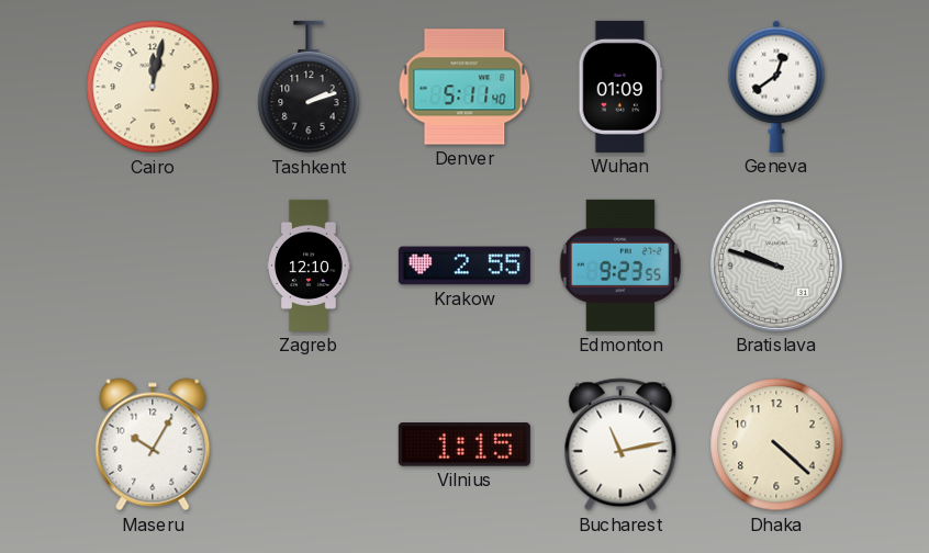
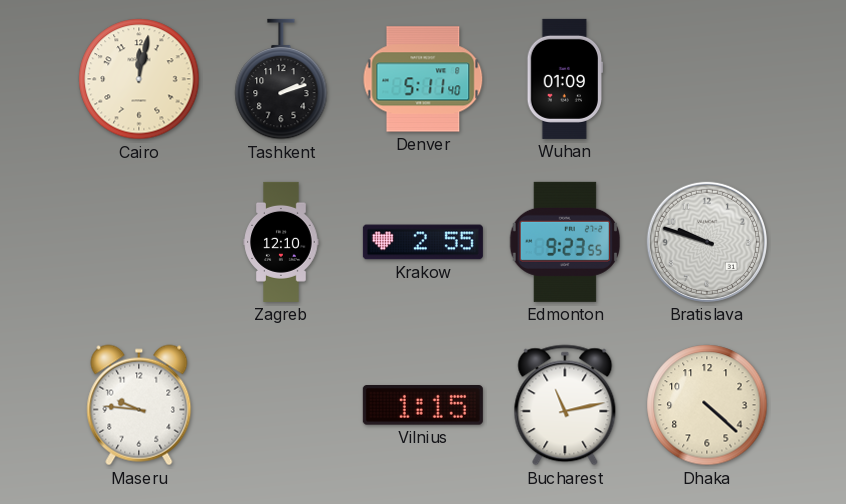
Geneva: 12:39 -> none (776, 87)
Maseru: 10:05 -> 9:46 (139, 405)
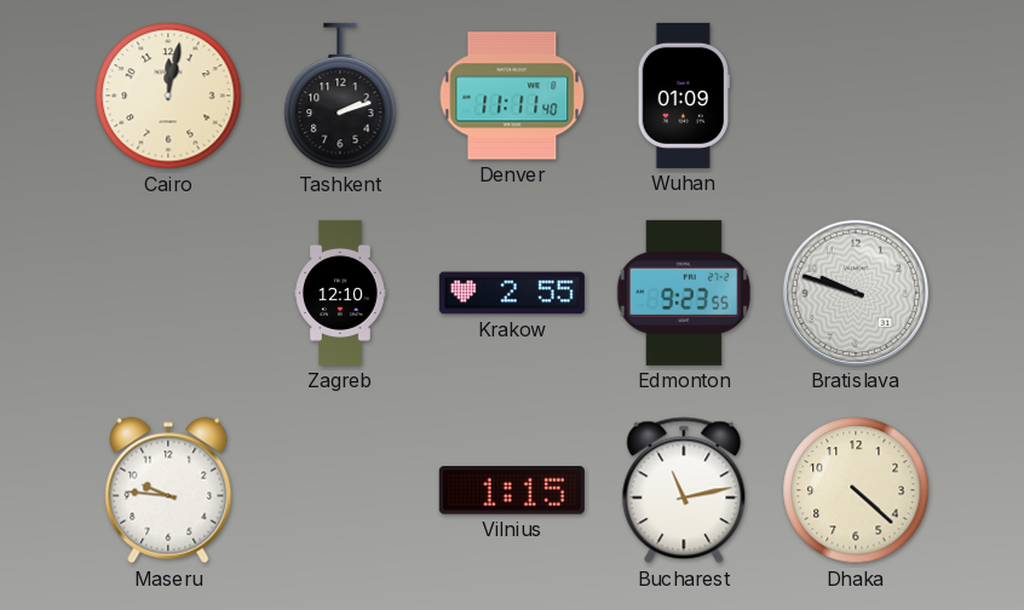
Denver: 5:11 -> 11:11 (512, 96)
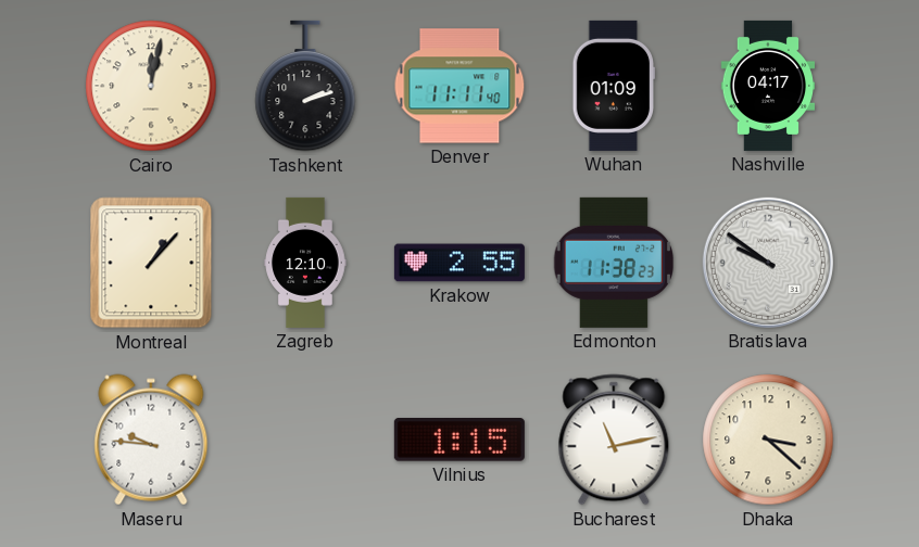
Nashville: none -> 04:17 (768, 86)
Montreal: none -> 1:07 (151, 263)
Edmonton: 9:23 -> 11:38 (614, 263)
Bratislava: 9:48 -> 9:51 (768, 263)
Dhaka: 4:22 -> 3:22 (768, 440)
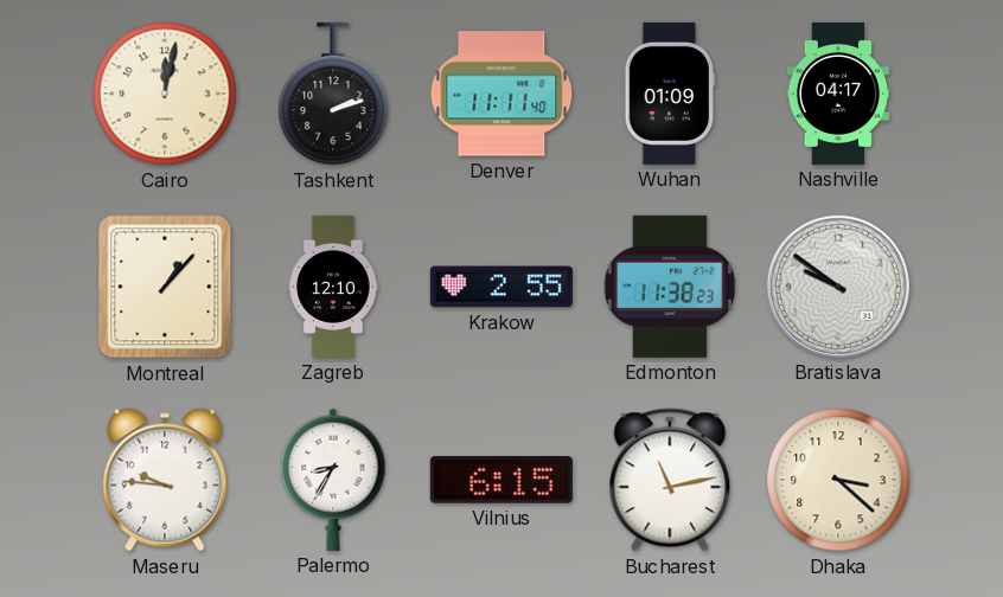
Palermo: none -> 8:35 (333, 480)
Vilnius: 1:15 -> 6:15 (502, 481)
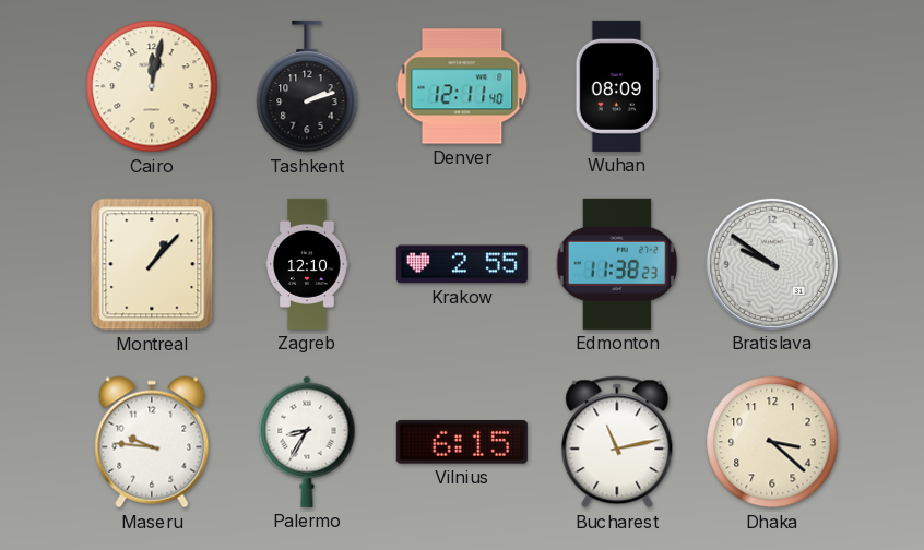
Denver: 11:11 -> 12:11 (462, 86)
Wuhan: 01:09 -> 08:09 (616, 86)
Nashville: 04:17 -> none (838, 94)
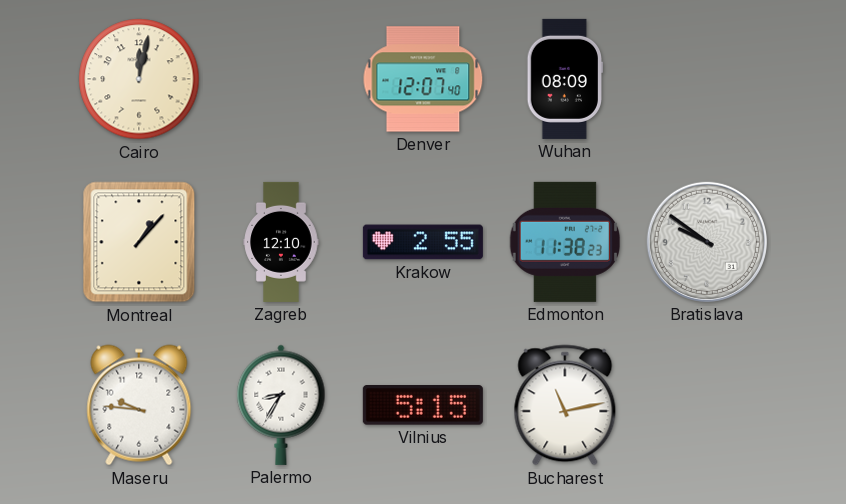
Tashkent: 2:12 -> none (307, 86)
Denver: 12:11 -> 12:07 (423, 79)
Vilnius: 6:15 -> 5:15 (423, 406)
Dhaka: 3:22 -> none (772, 442)
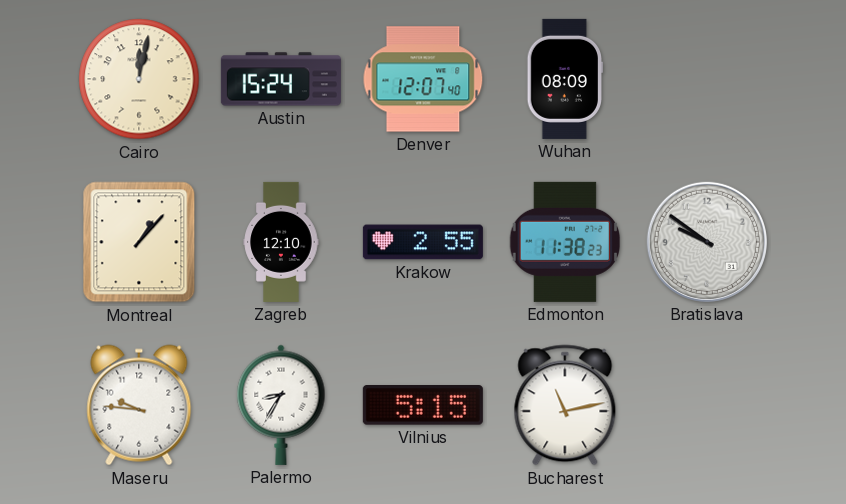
Austin: none -> 15:24 (281, 79)
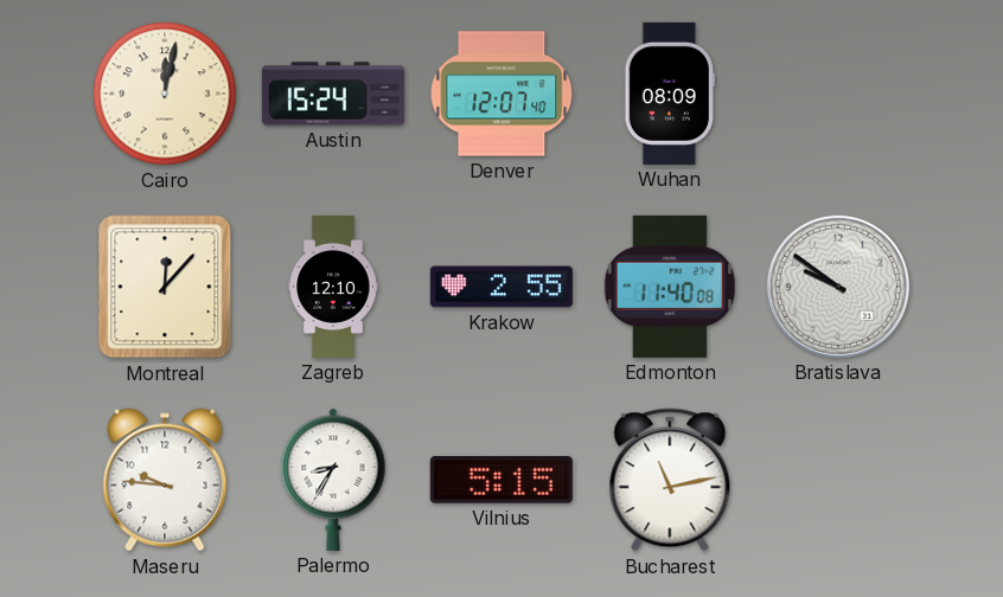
Montreal: 1:07 -> 12:07 (165, 287)
Edmonton: 11:38 -> 11:40 (670, 287)
